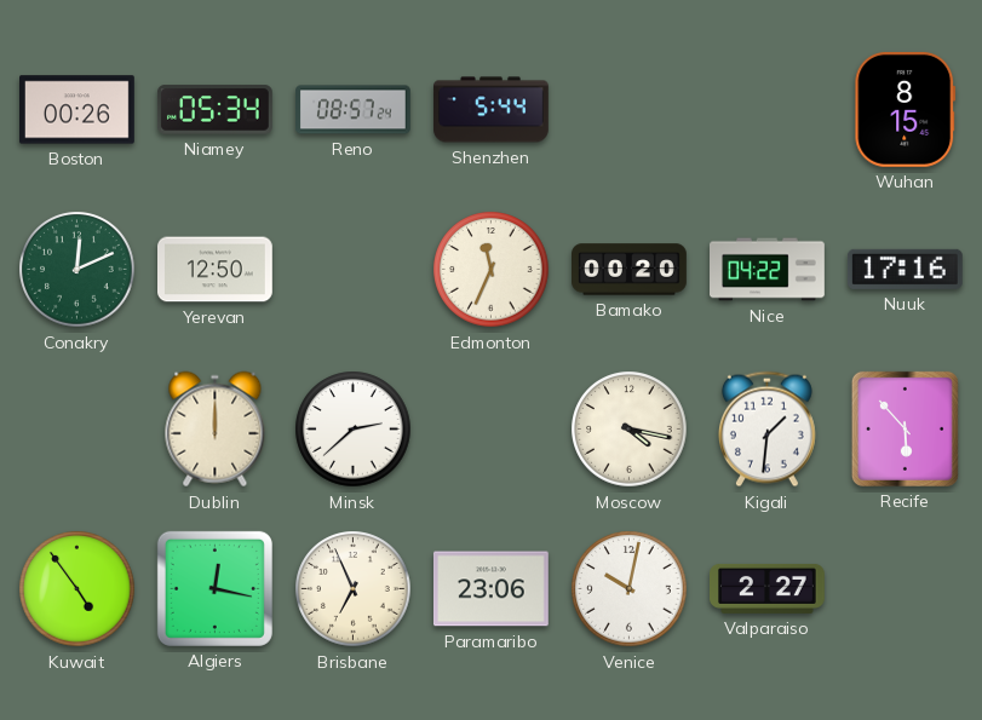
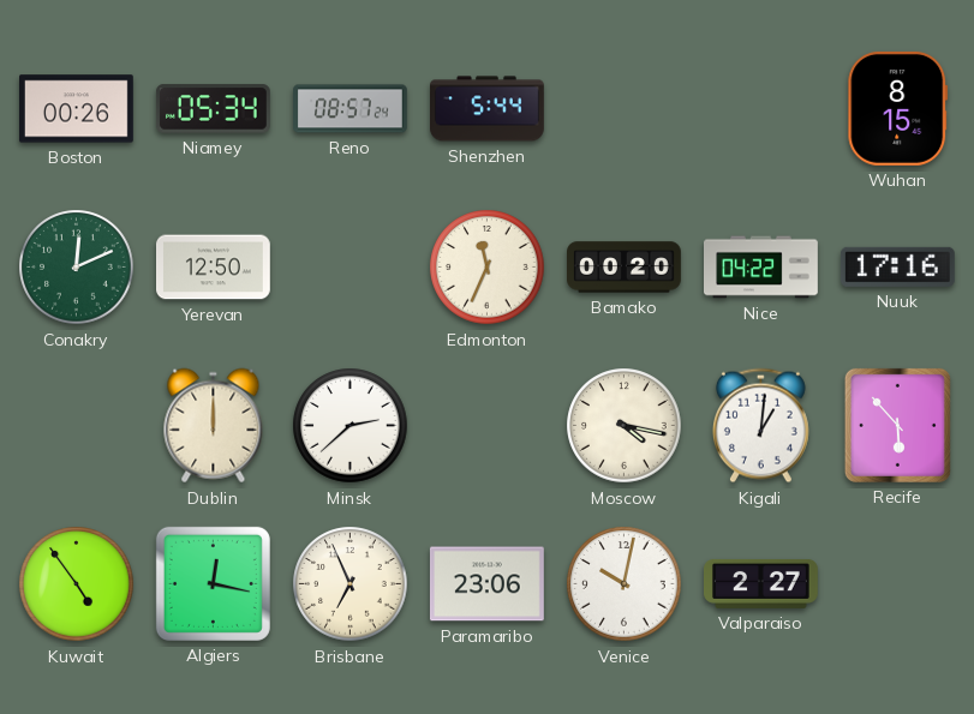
Kigali: 1:31 -> 1:01 (760, 426)
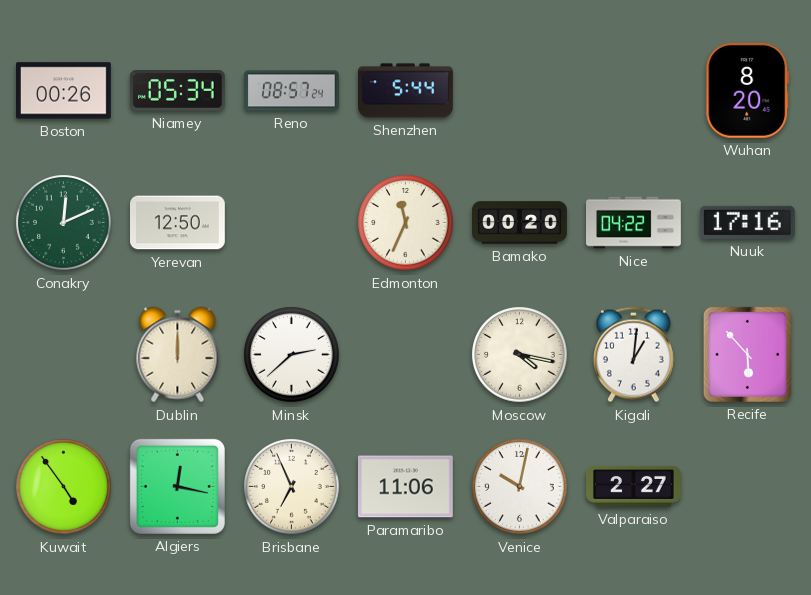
Wuhan: 8:15 -> 8:20 (748, 90)
Paramaribo: 23:06 -> 11:06 (406, 487)
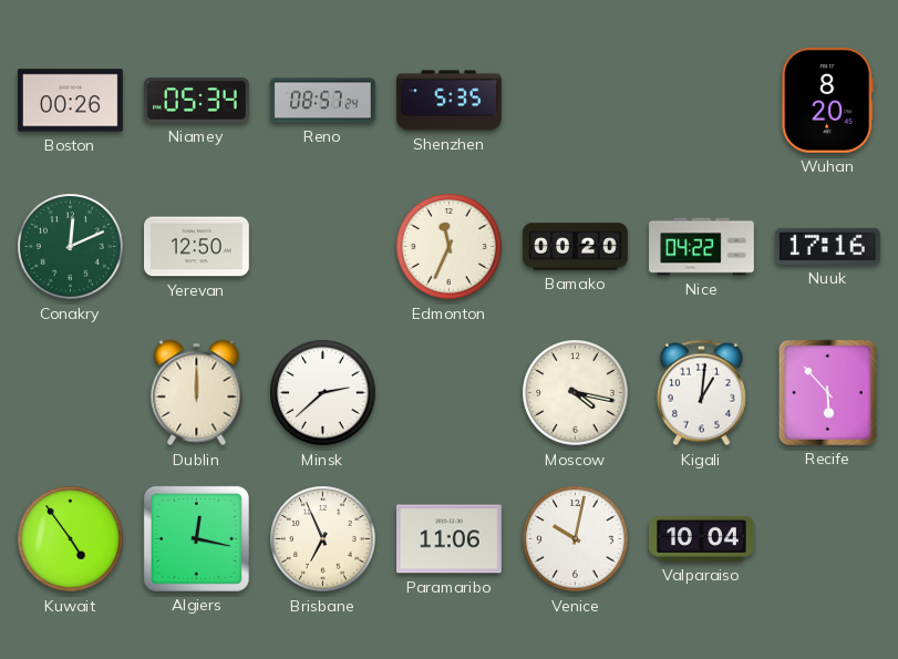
Shenzhen: 5:44 -> 5:35 (450, 101)
Valparaiso: 2:27 -> 10:04 (702, 538)
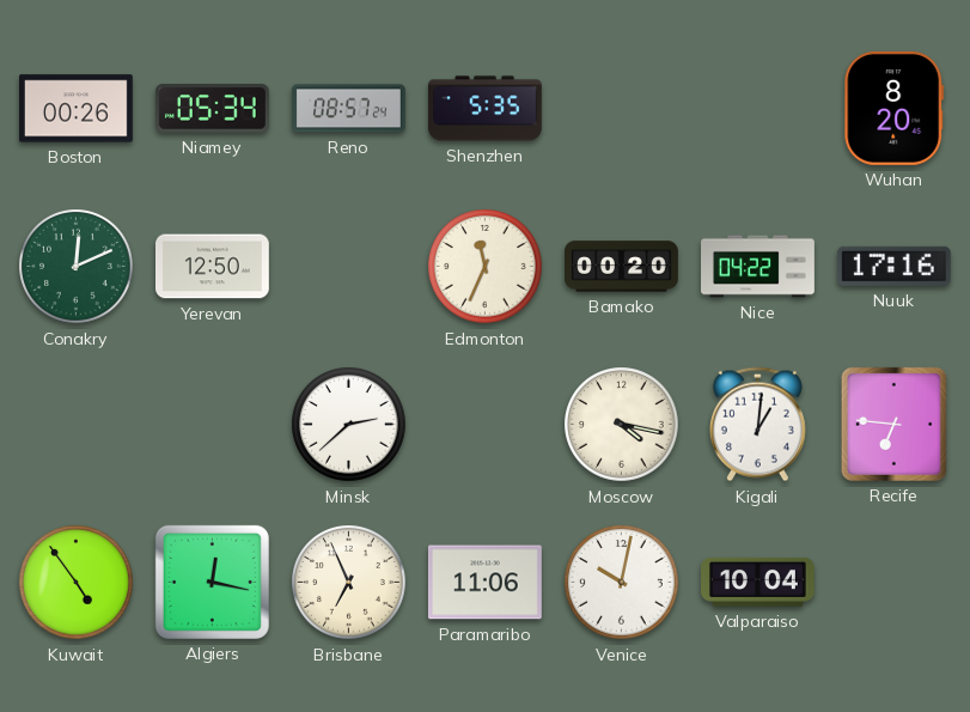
Dublin: 12:00 -> none (197, 393)
Recife: 5:53 -> 6:46 (893, 424)
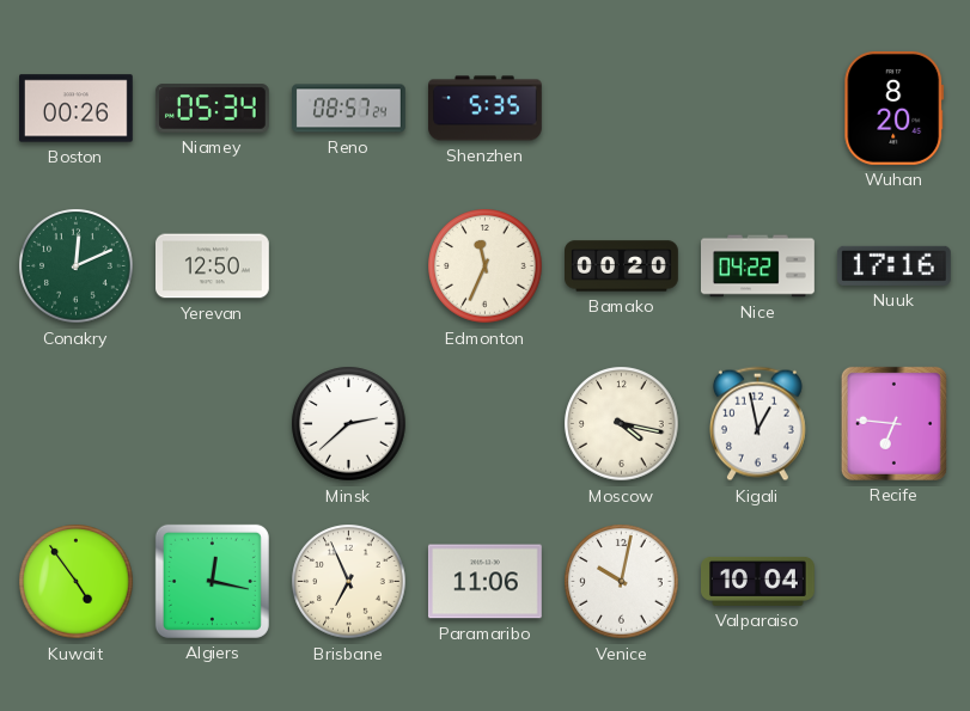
Kigali: 1:01 -> 12:58 (757, 424)
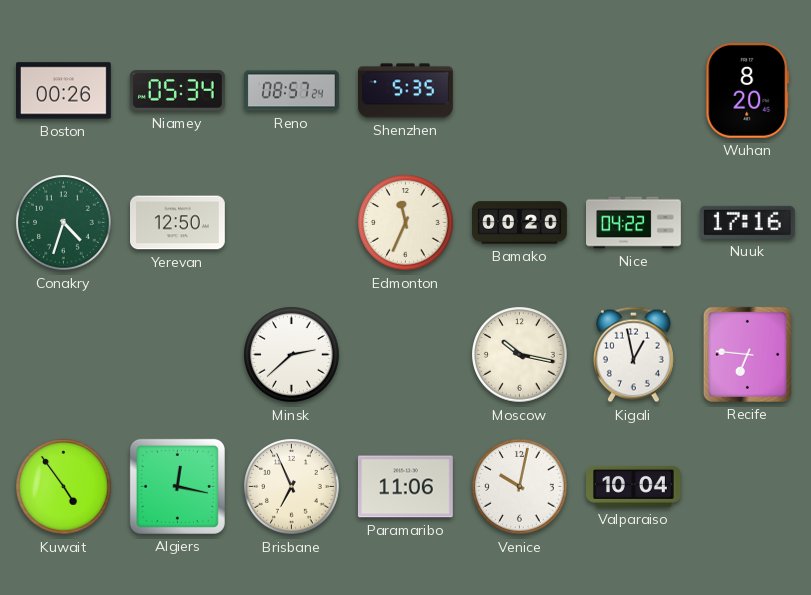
Conakry: 12:11 -> 4:33 (64, 223)
Moscow: 4:17 -> 10:17 (520, 355)
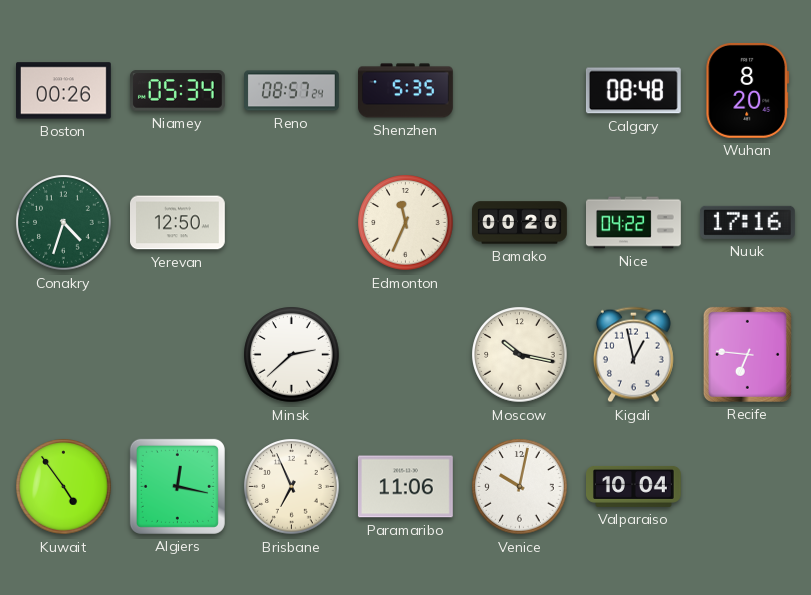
Calgary: none -> 08:48 (633, 91)
